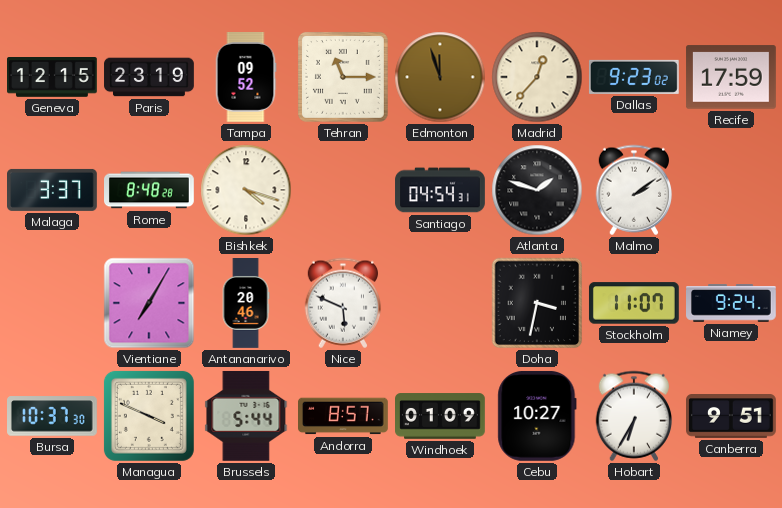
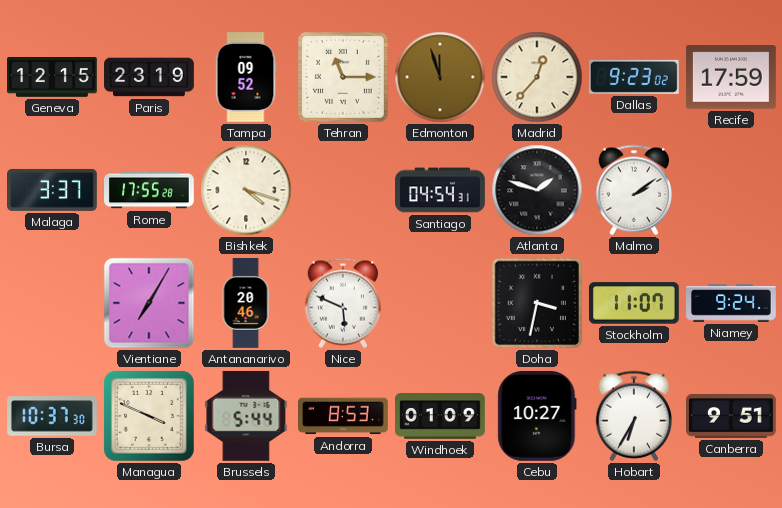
Rome: 8:48 -> 17:55 (150, 190)
Andorra: 8:57 -> 8:53 (344, 416)
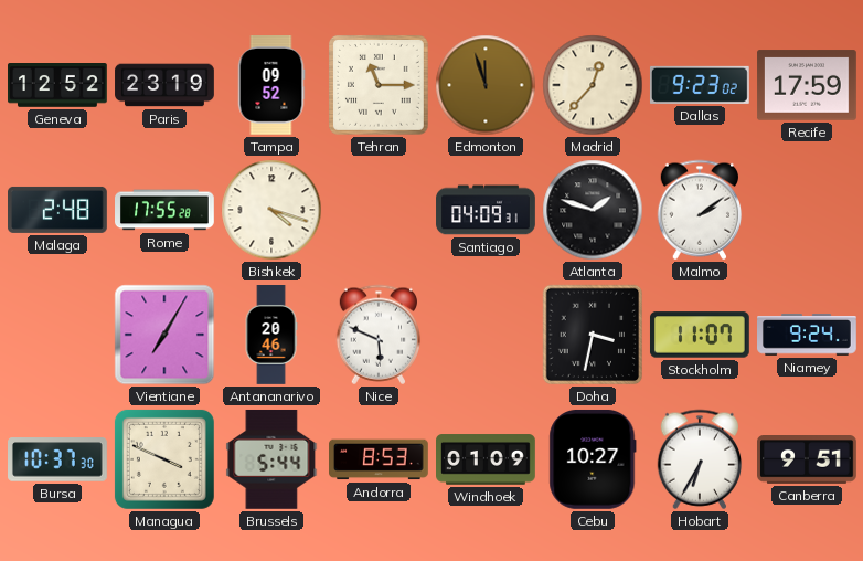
Geneva: 12:15 -> 12:52 (58, 86)
Malaga: 3:37 -> 2:48 (58, 210)
Santiago: 04:54 -> 04:09 (486, 210)
